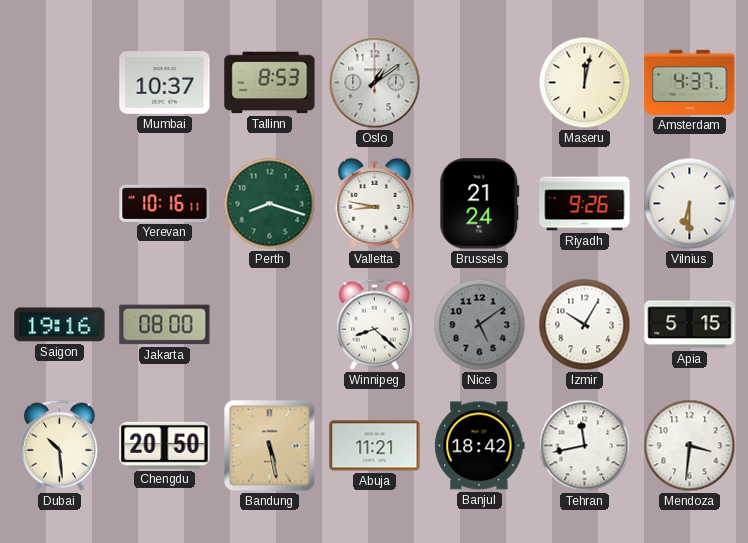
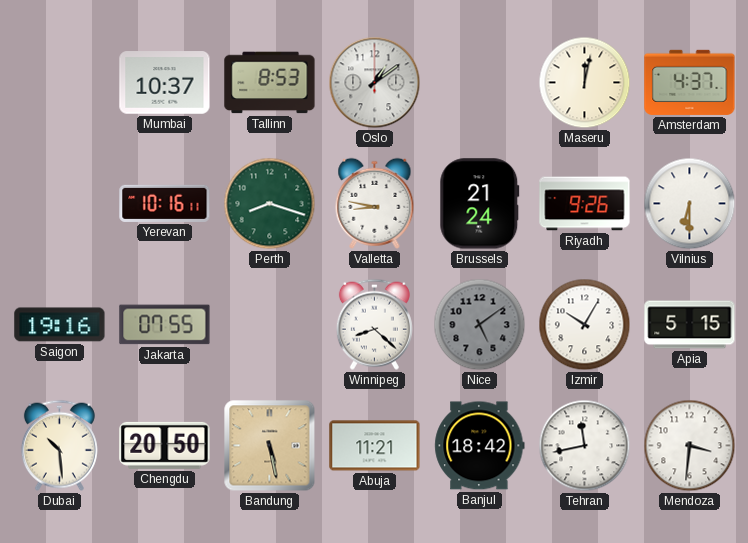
Jakarta: 08:00 -> 07:55 (165, 325)
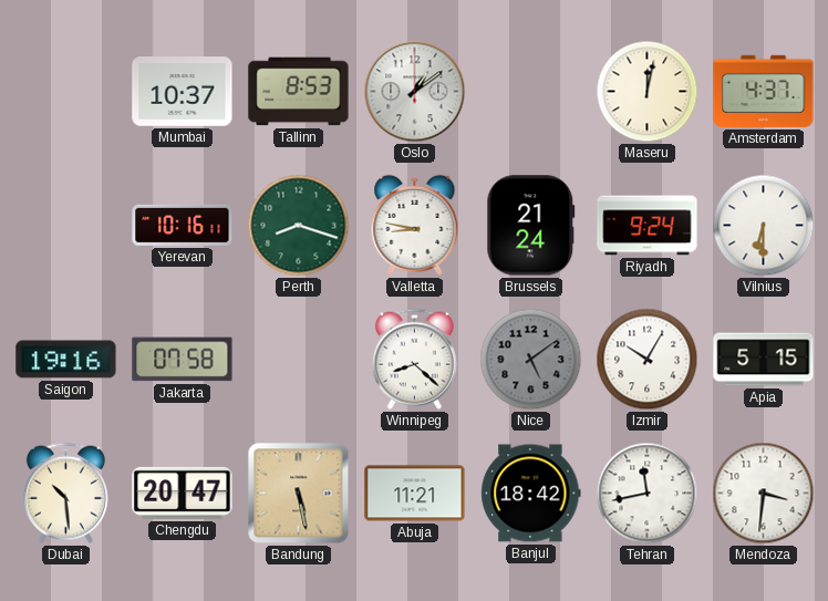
Riyadh: 9:26 -> 9:24 (648, 226)
Jakarta: 07:55 -> 07:58 (183, 360)
Chengdu: 20:50 -> 20:47 (183, 493)
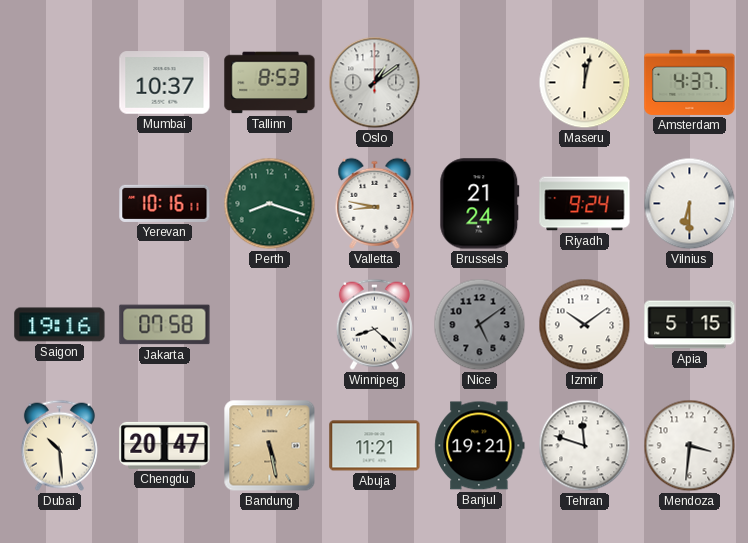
Izmir: 10:05 -> 10:09 (585, 325)
Banjul: 18:42 -> 19:21 (480, 446)
Tehran: 11:43 -> 11:48 (585, 446)
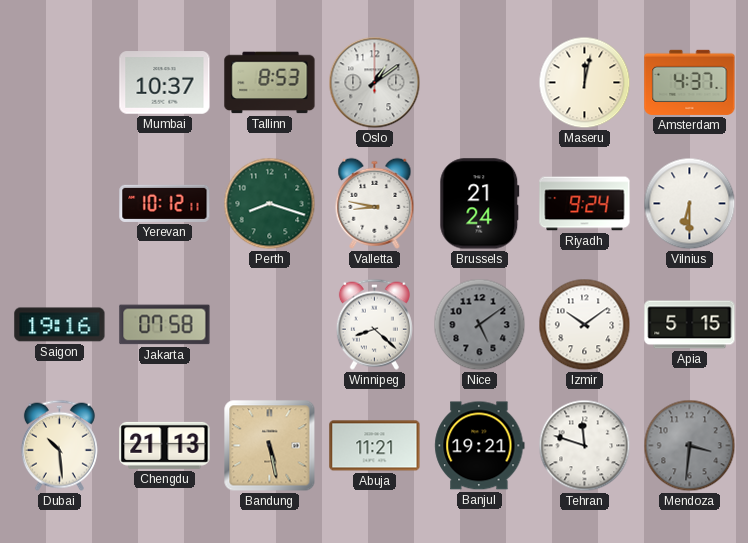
Yerevan: 10:16 -> 10:12 (165, 203)
Chengdu: 20:47 -> 21:13 (165, 445)
Mendoza dial: white -> grey (690, 446)
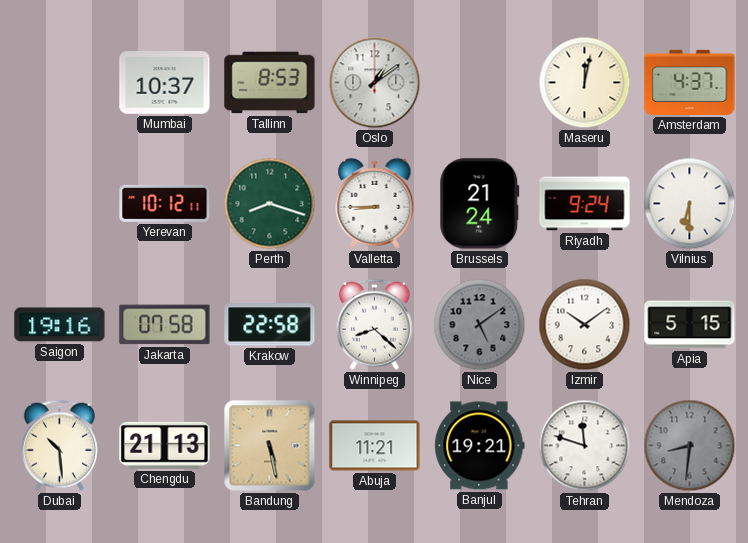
Valletta: 8:47 -> 8:45 (375, 203)
Krakow: none -> 22:58 (270, 325)
Mendoza: 3:31 -> 8:31 (690, 446)
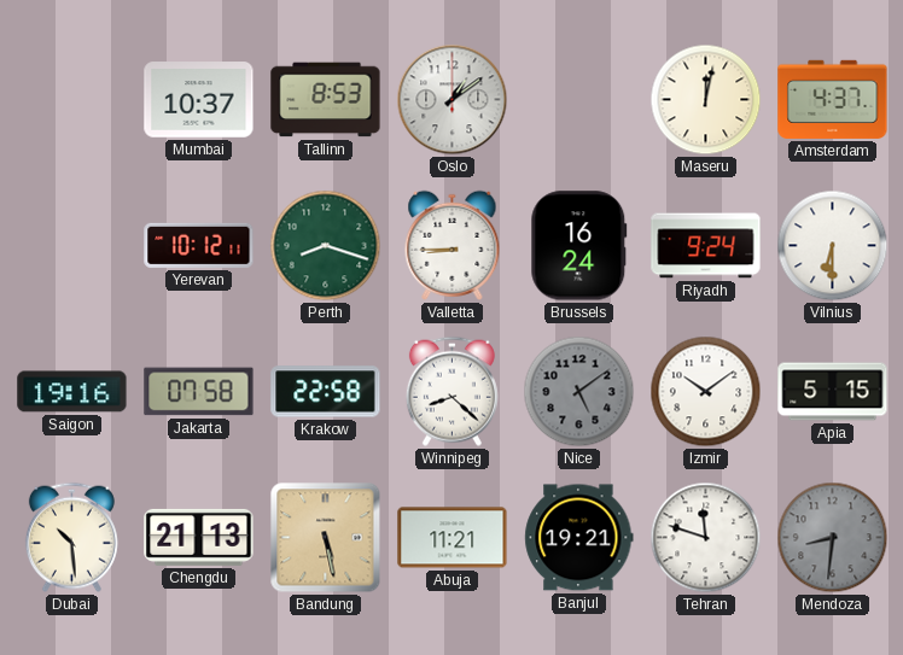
Brussels: 21:24 -> 16:24 (579, 246)
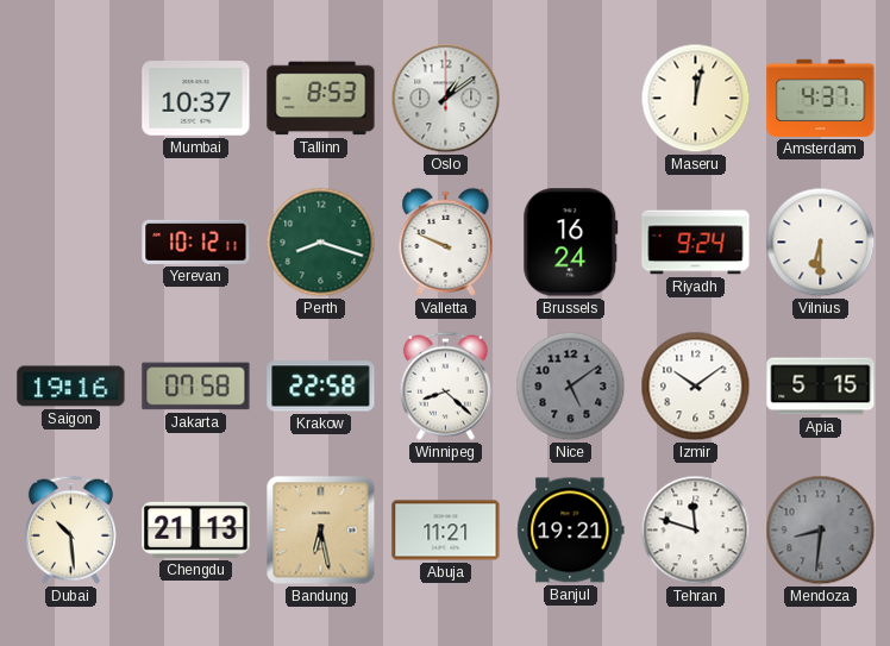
Valletta: 8:45 -> 9:49 (446, 242)
Bandung: 5:28 -> 6:28 (321, 531)
